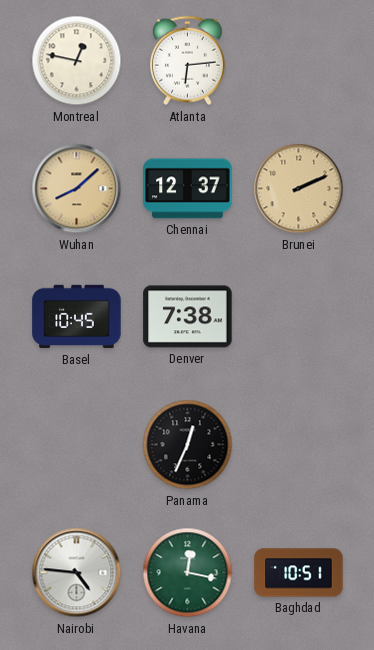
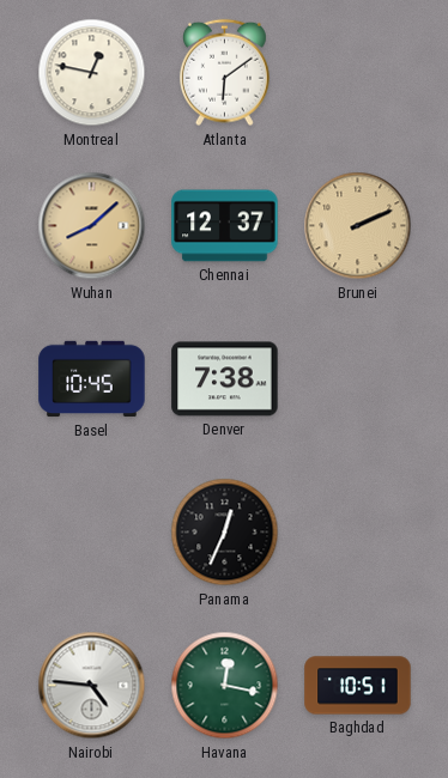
Atlanta: 6:14 -> 6:09 (224, 73)
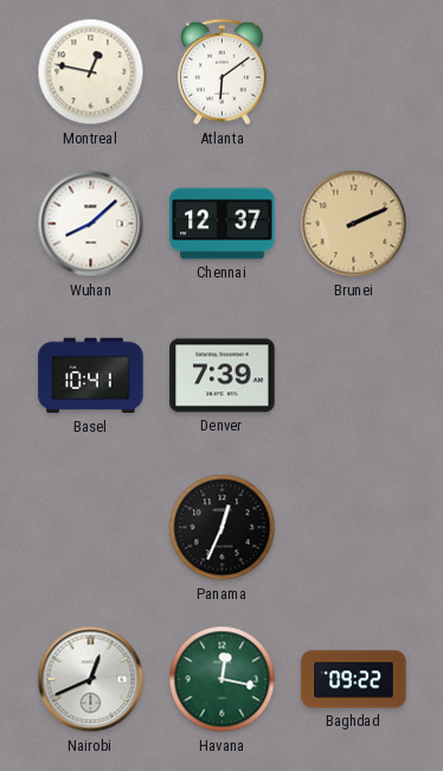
Wuhan dial: champagne -> white (91, 224)
Basel: 10:45 -> 10:41 (91, 376)
Denver: 7:38 -> 7:39 (223, 376)
Nairobi: 4:46 -> 12:41 (91, 680)
Baghdad: 10:51 -> 09:22 (354, 680)
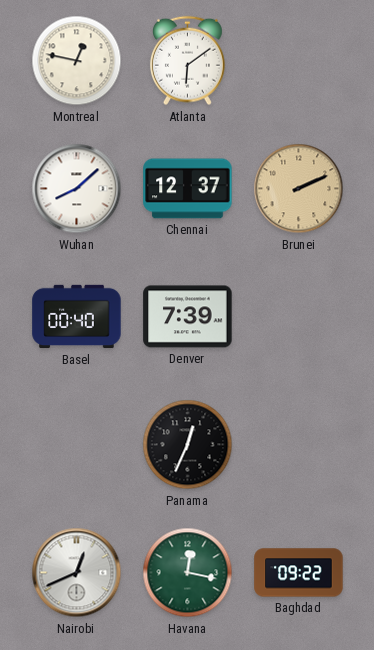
Basel: 10:41 -> 00:40 (77, 317)
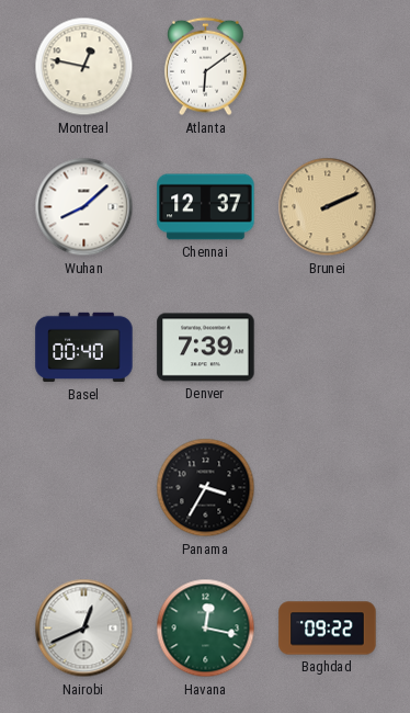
Panama: 12:34 -> 3:35 (206, 488)
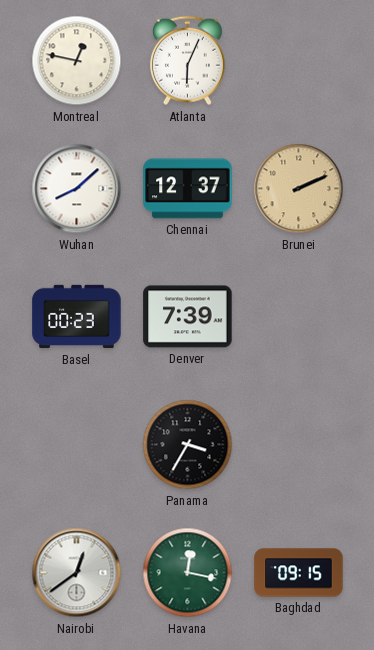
Atlanta: 6:09 -> 6:04 (187, 61)
Basel: 00:40 -> 00:23 (77, 317)
Nairobi: 12:41 -> 12:39 (77, 573)
Baghdad: 09:22 -> 09:15 (299, 573)
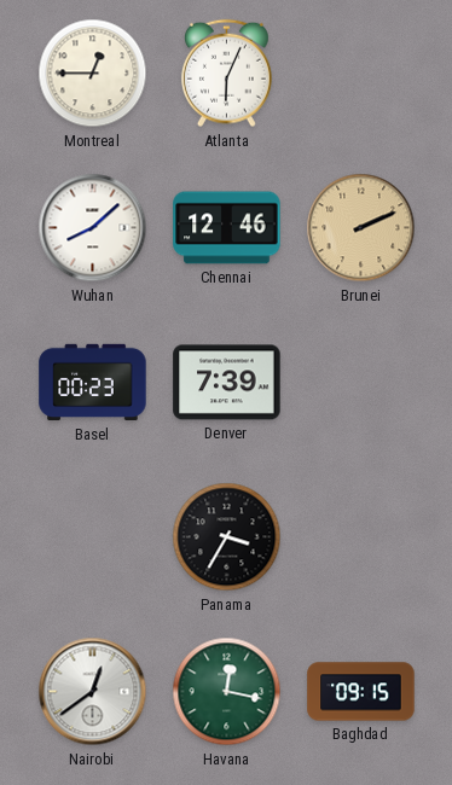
Montreal: 12:47 -> 12:45 (93, 74)
Chennai: 12:37 -> 12:46 (227, 228)
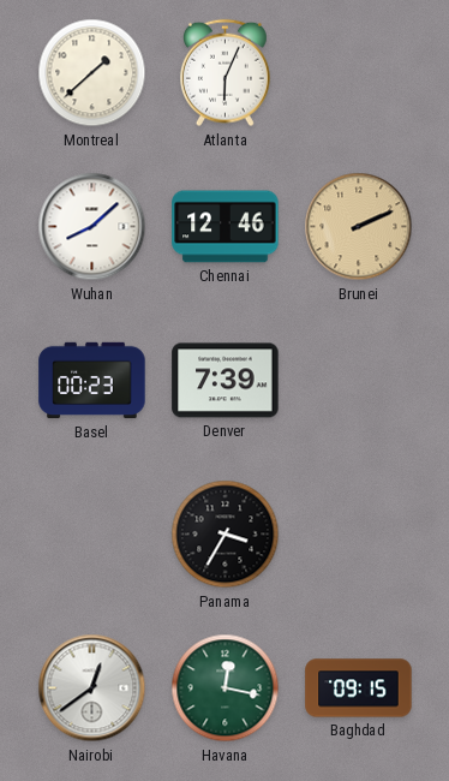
Montreal: 12:45 -> 1:38 (92, 73)
